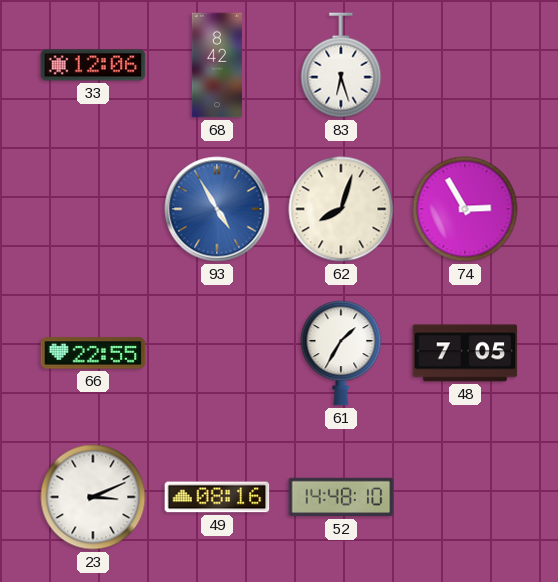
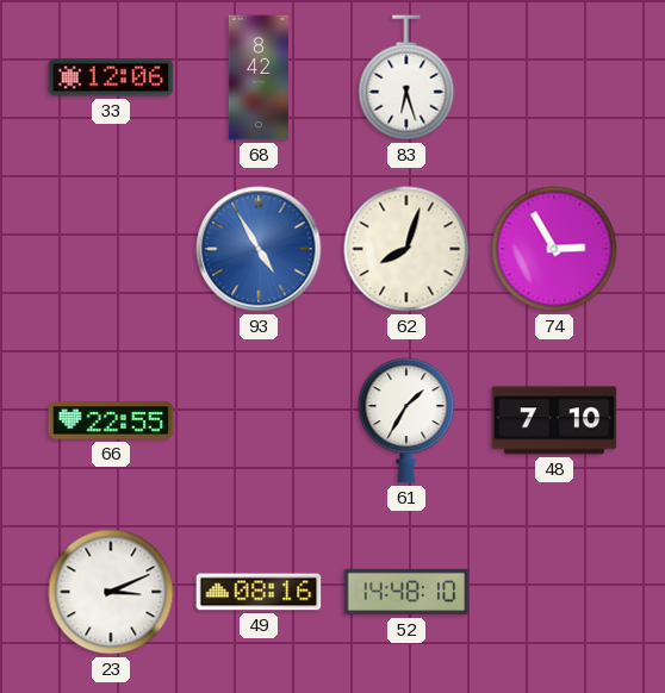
48: 7:05 -> 7:10 (554, 420)
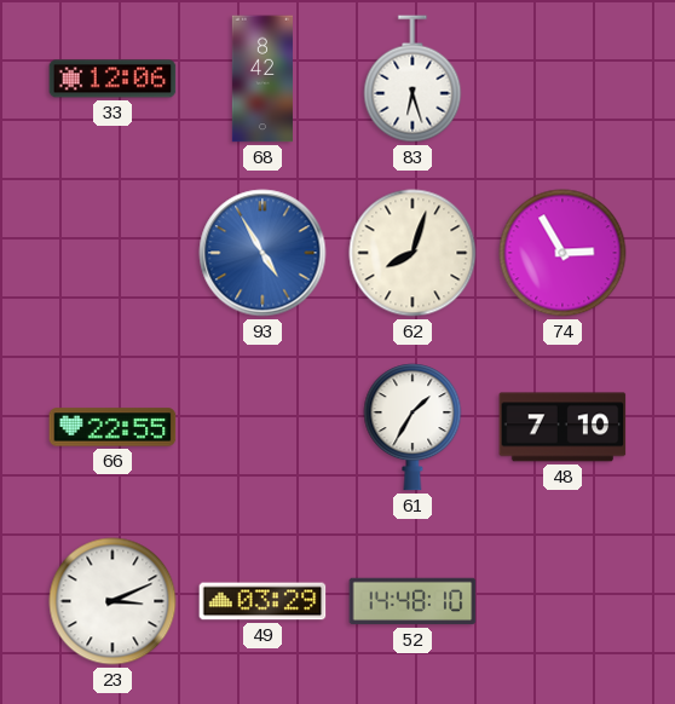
49: 08:16 -> 03:29 (262, 601)
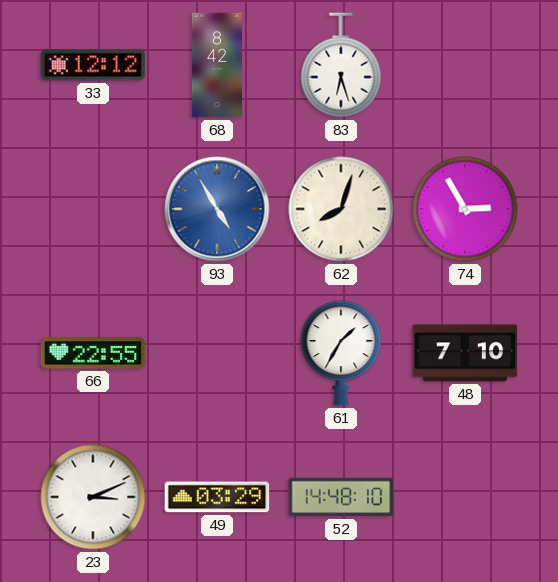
33: 12:06 -> 12:12 (93, 65)
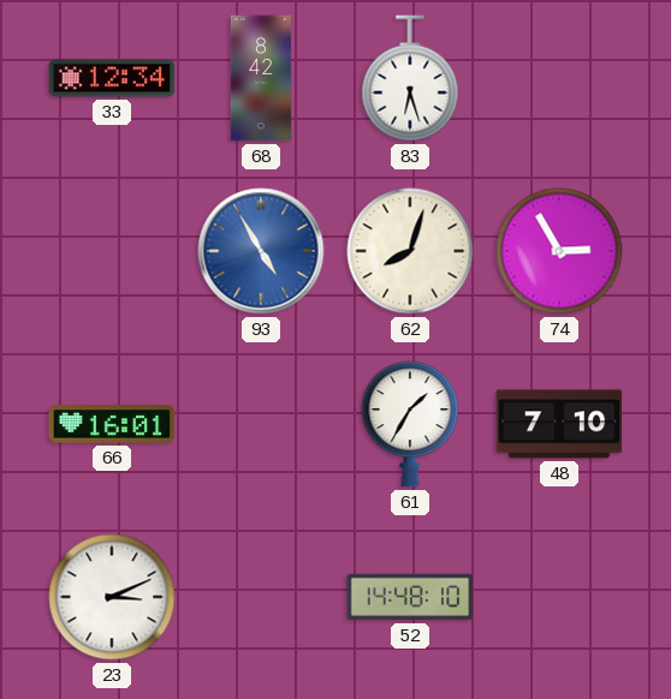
33: 12:12 -> 12:34 (112, 78)
66: 22:55 -> 16:01 (112, 424)
49: 03:29 -> none (217, 497)
